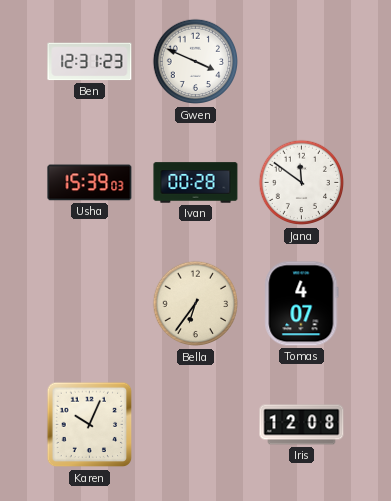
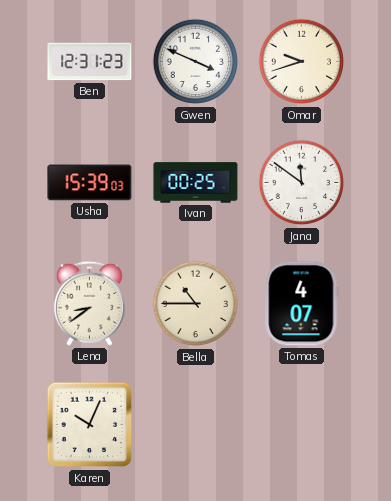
Omar: none -> 9:42 (302, 62)
Ivan: 00:28 -> 00:25 (196, 183)
Lena: none -> 8:39 (89, 303)
Bella: 6:36 -> 10:45 (196, 304)
Iris: 12:08 -> none (302, 425)
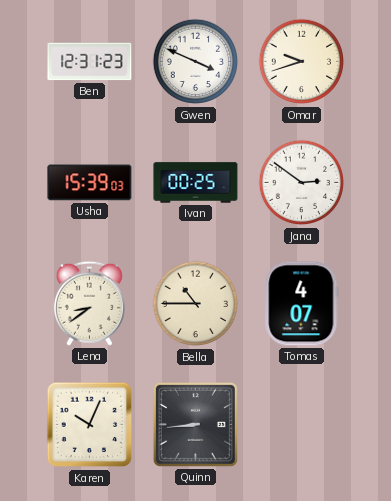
Jana: 11:51 -> 2:51 (302, 183)
Quinn: none -> 8:44 (195, 424)
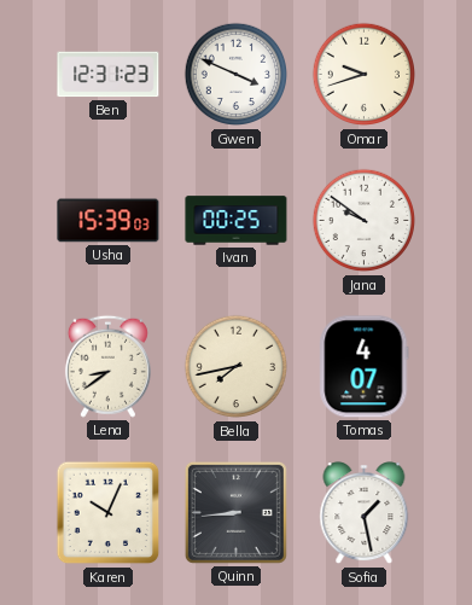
Jana: 2:51 -> 9:51 (365, 221)
Bella: 10:45 -> 7:43 (237, 367)
Sofia: none -> 1:28 (365, 513)
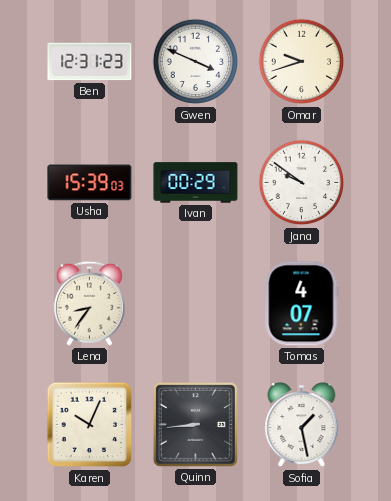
Ivan: 00:25 -> 00:29 (196, 183)
Lena: 8:39 -> 8:36 (89, 303)
Bella: 7:43 -> none (237, 367)
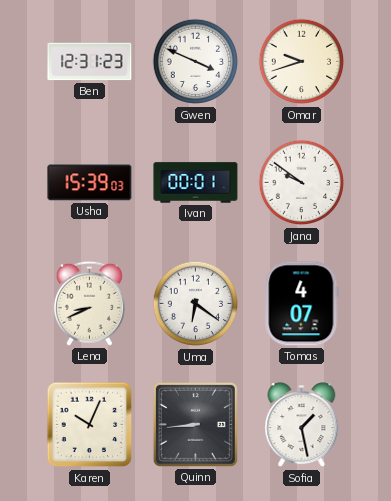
Ivan: 00:29 -> 00:01 (196, 183)
Lena: 8:36 -> 8:41 (89, 303)
Uma: none -> 6:21 (196, 304)
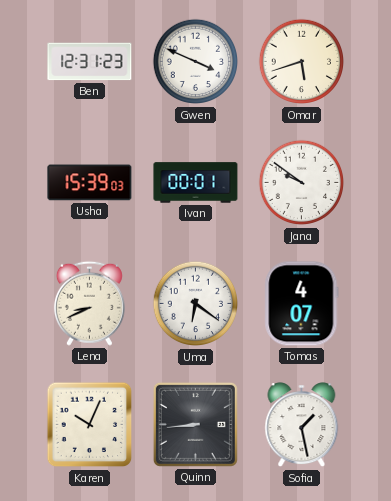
Omar: 9:42 -> 5:42 (302, 62)
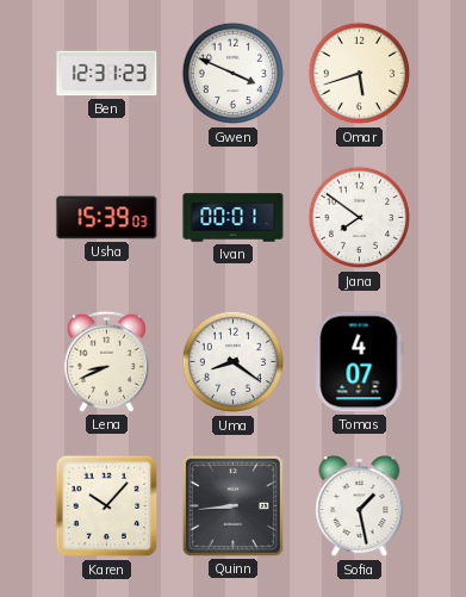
Jana: 9:51 -> 7:51 (360, 218)
Uma: 6:21 -> 8:21 (234, 362)
Karen: 10:04 -> 10:07 (107, 506)
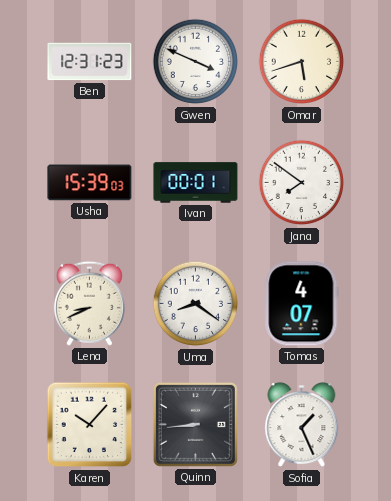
Sofia: 1:28 -> 1:26 (302, 425)
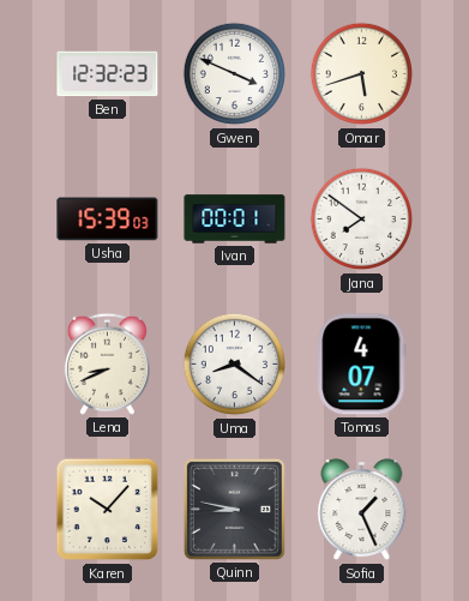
Ben: 12:31 -> 12:32 (108, 74)
Quinn: 8:44 -> 8:47 (234, 509)
